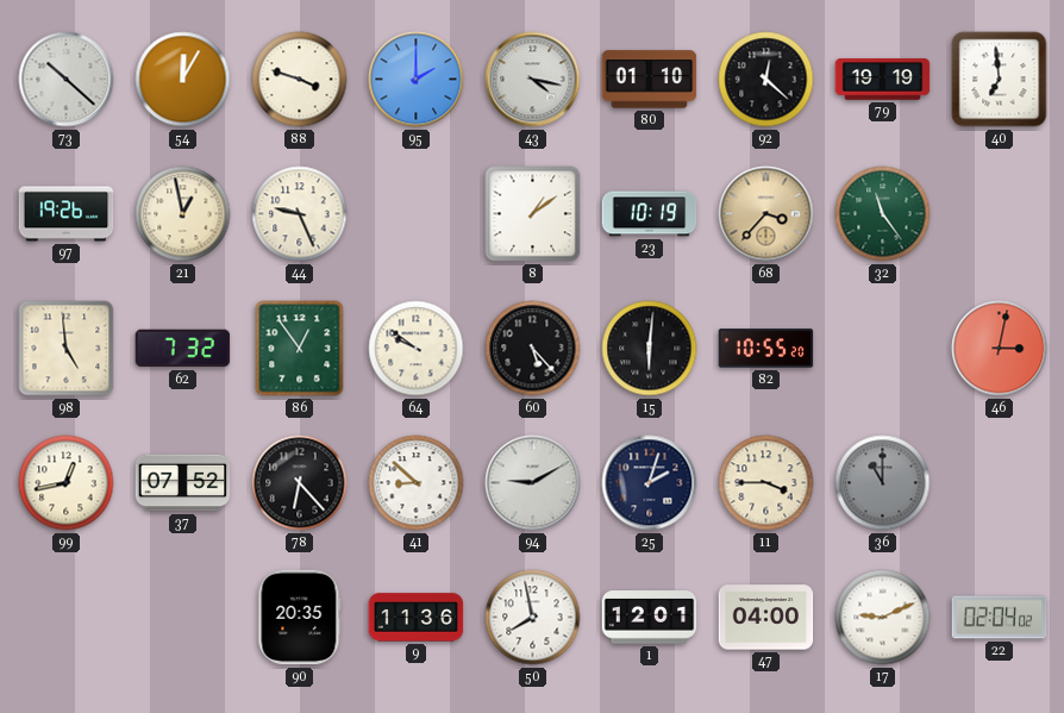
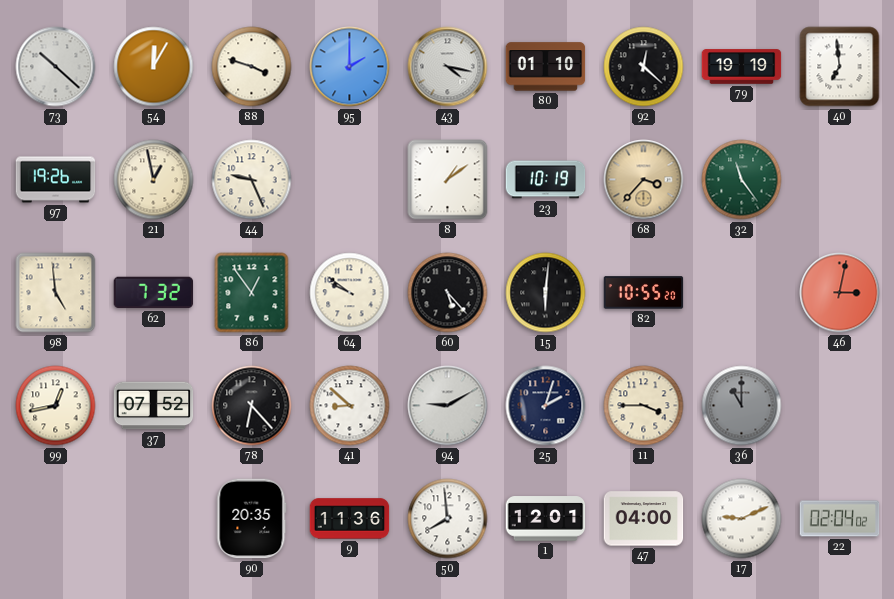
50: 7:58 -> 7:59 (448, 519)
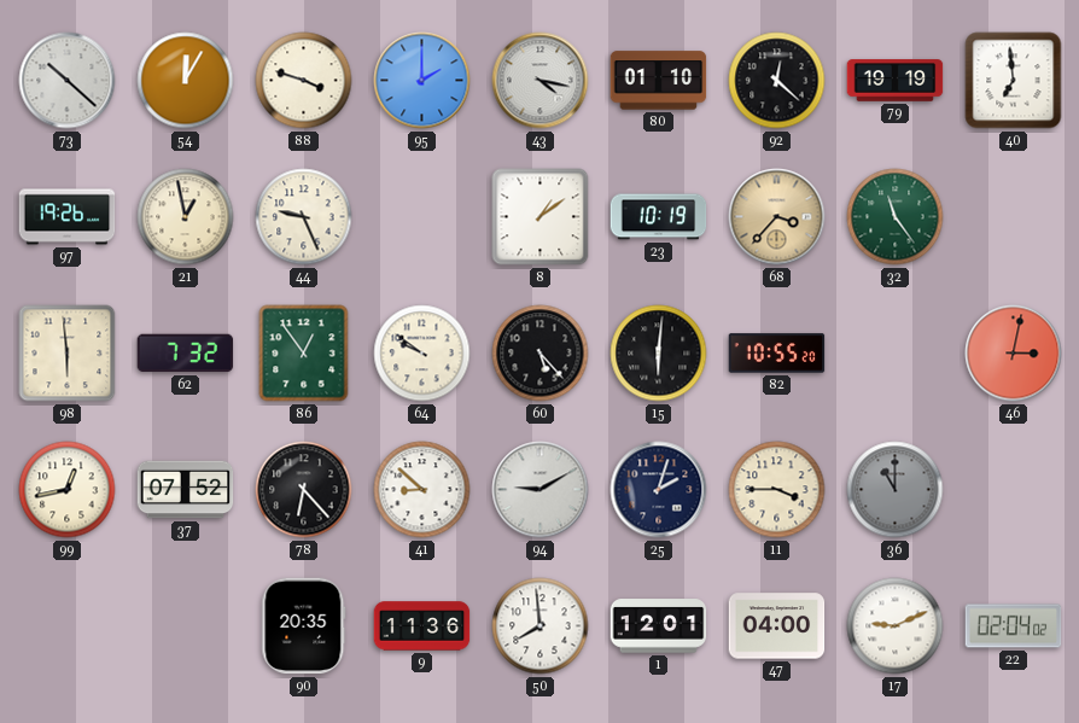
98: 4:59 -> 5:59 (68, 354)
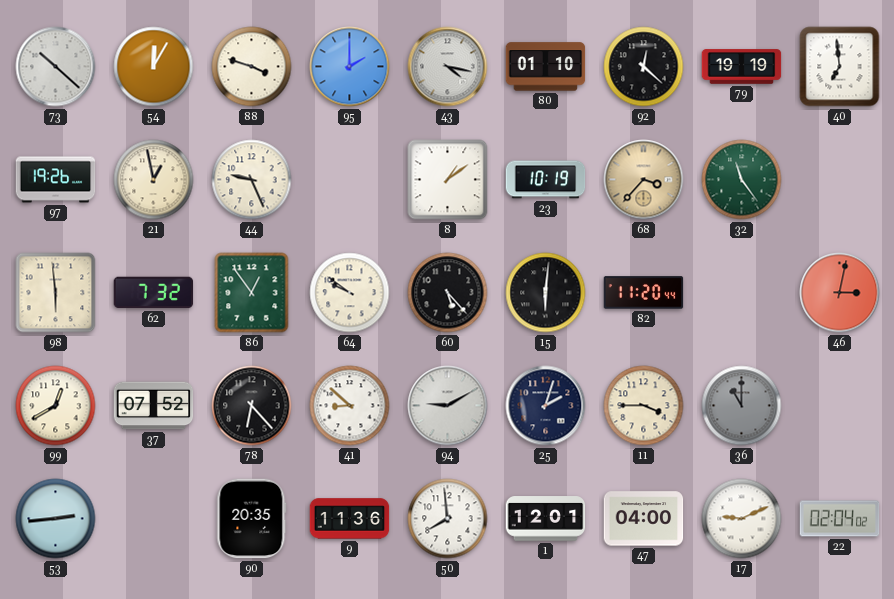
82: 10:55 -> 11:20 (644, 293)
99: 12:43 -> 12:40 (56, 406)
53: none -> 2:44 (56, 519)
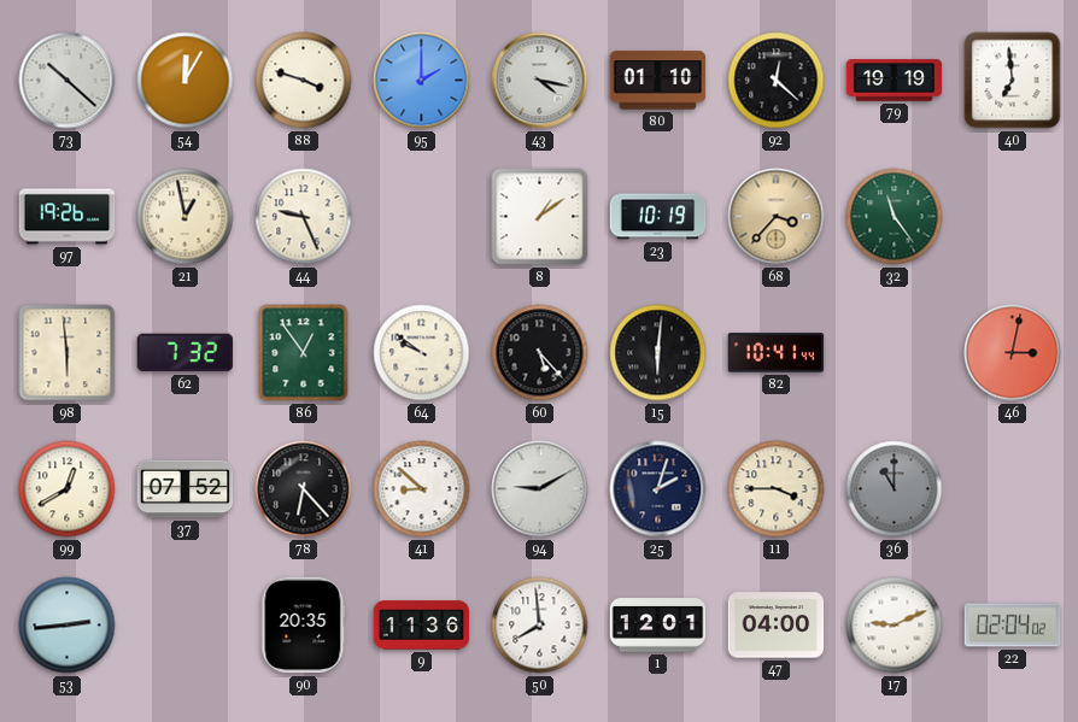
82: 11:20 -> 10:41 (777, 353)
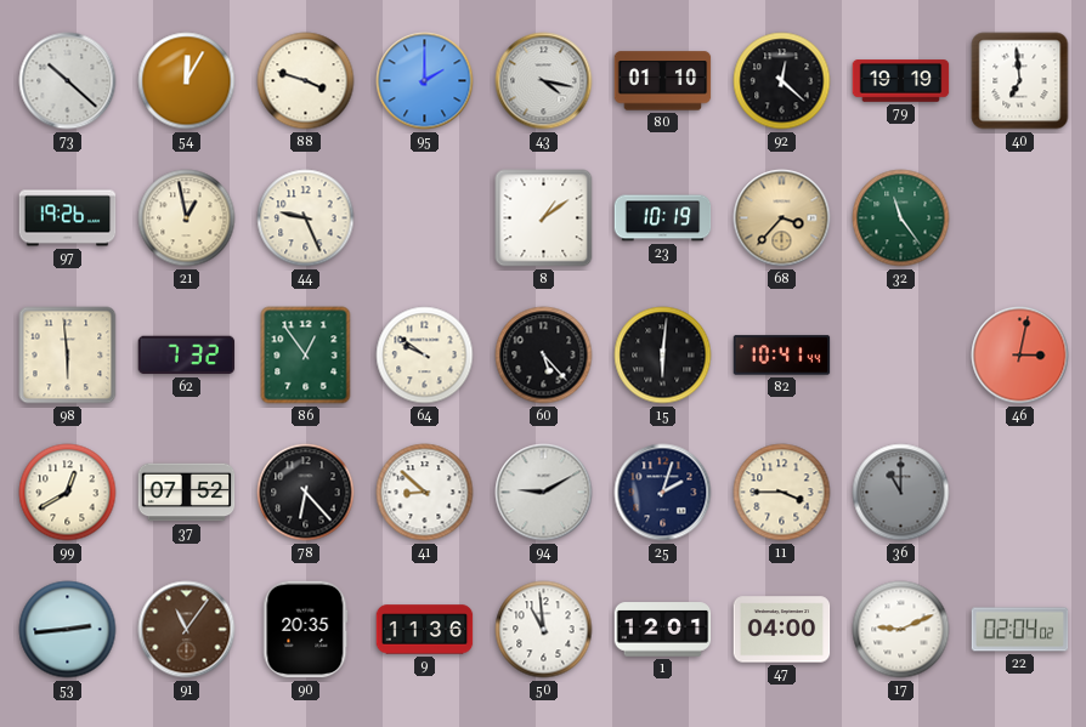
91: none -> 11:06 (187, 630)
50: 7:59 -> 10:59 (544, 630)
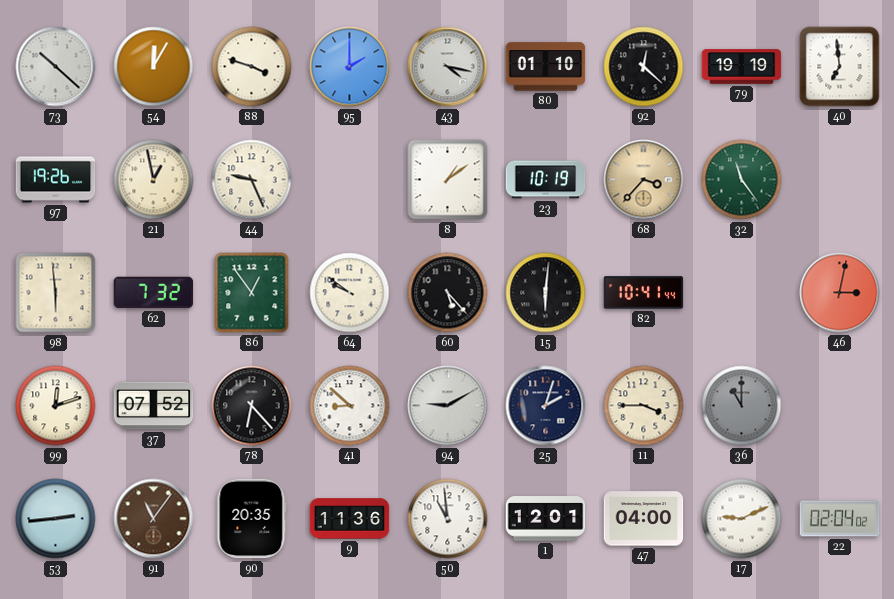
99: 12:40 -> 12:12 (56, 406)
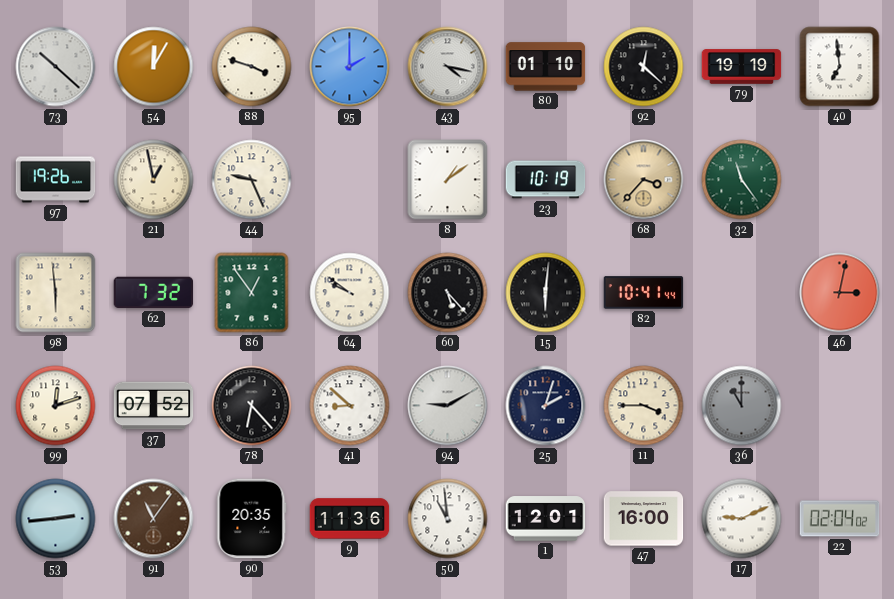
47: 04:00 -> 16:00 (644, 519)
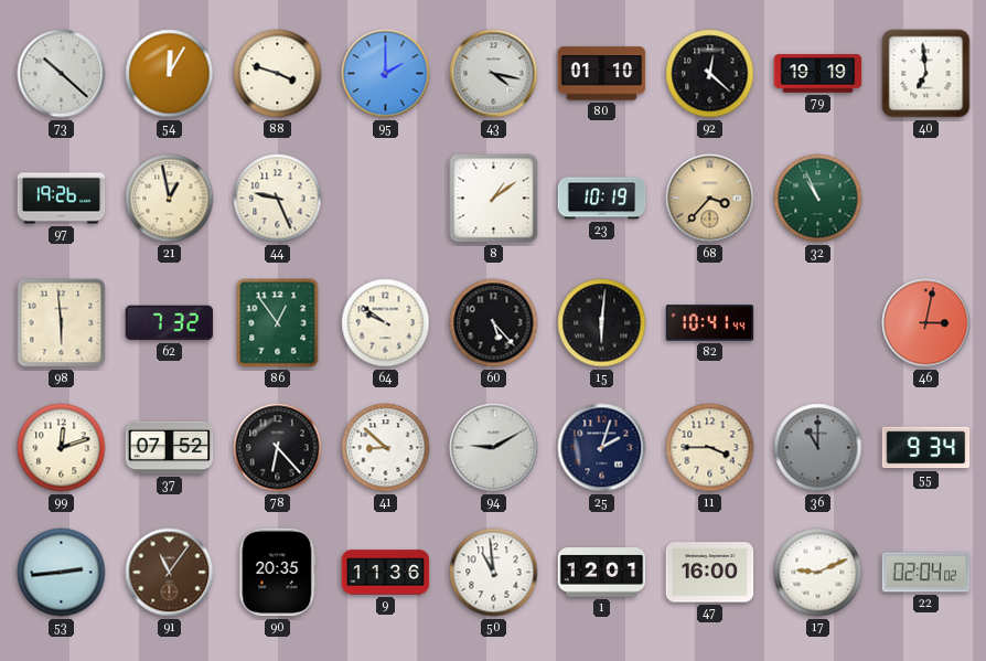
32: 11:24 -> 10:56 (818, 199)
55: none -> 9:34 (926, 448)
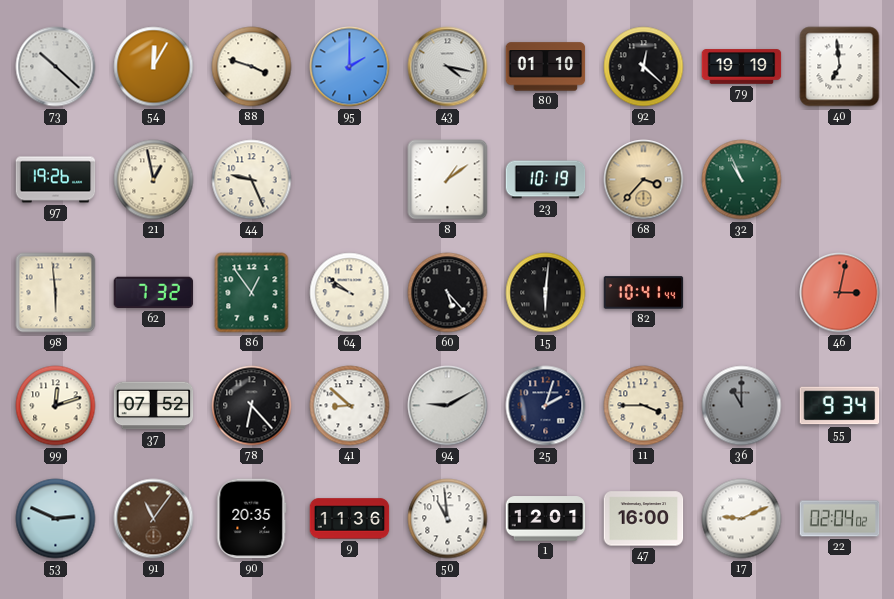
53: 2:44 -> 2:49 (56, 519)
